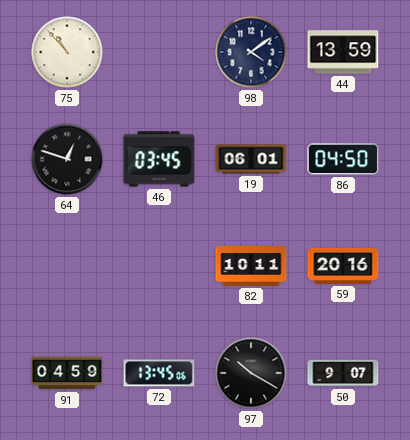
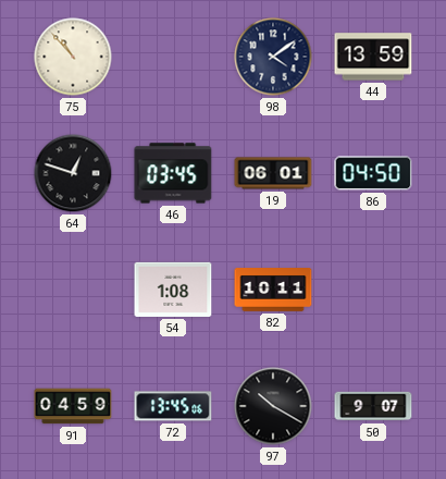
54: none -> 1:08 (173, 290)
59: 20:16 -> none (343, 266)
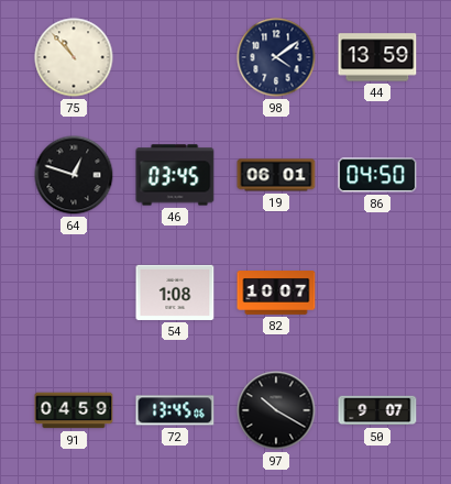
82: 10:11 -> 10:07 (276, 294)
